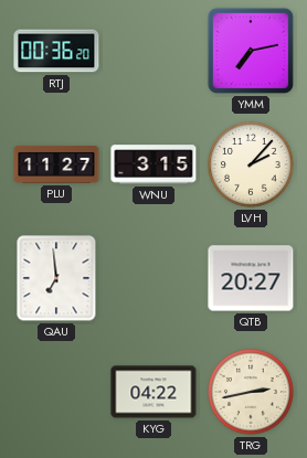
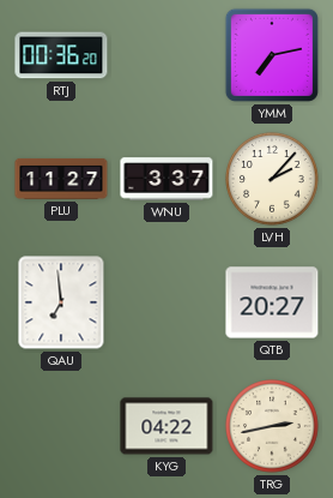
WNU: 3:15 -> 3:37 (166, 179)
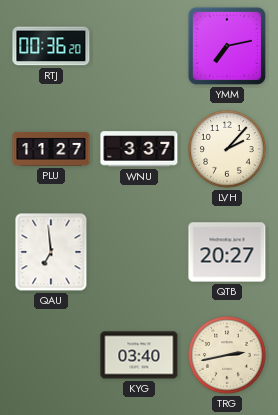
KYG: 04:22 -> 03:40 (139, 355)
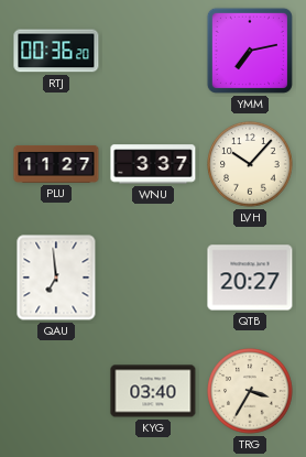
LVH: 2:07 -> 10:07 (250, 164)
TRG: 2:43 -> 3:35 (250, 391)
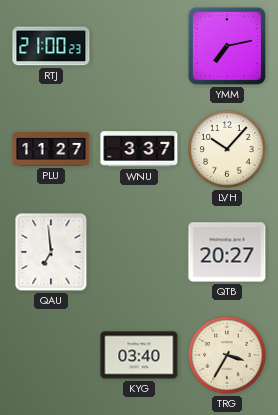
RTJ: 00:36 -> 21:00 (51, 46)
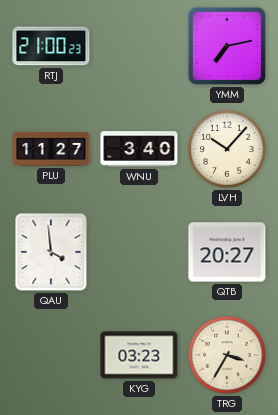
WNU: 3:37 -> 3:40 (139, 149)
QAU: 6:59 -> 3:59 (51, 252)
KYG: 03:40 -> 03:23 (139, 355)
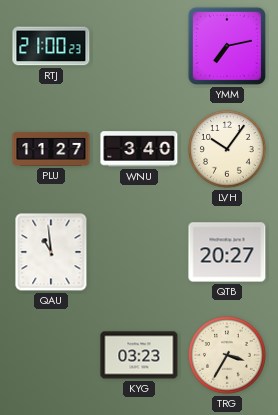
LVH: 10:07 -> 10:06 (227, 149)
QAU: 3:59 -> 10:59 (51, 252)
